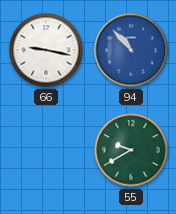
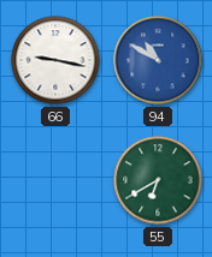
94: 10:53 -> 10:50 (158, 60)
55: 9:40 -> 6:40 (158, 180)
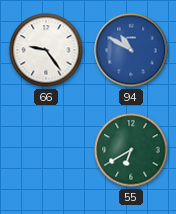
66: 9:17 -> 9:24 (46, 50)
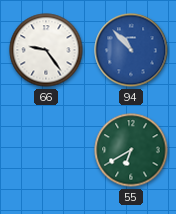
94: 10:50 -> 10:53 (131, 50)
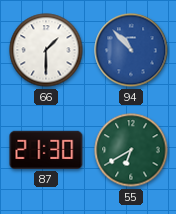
66: 9:24 -> 1:30 (46, 50)
87: none -> 21:30 (46, 150)
